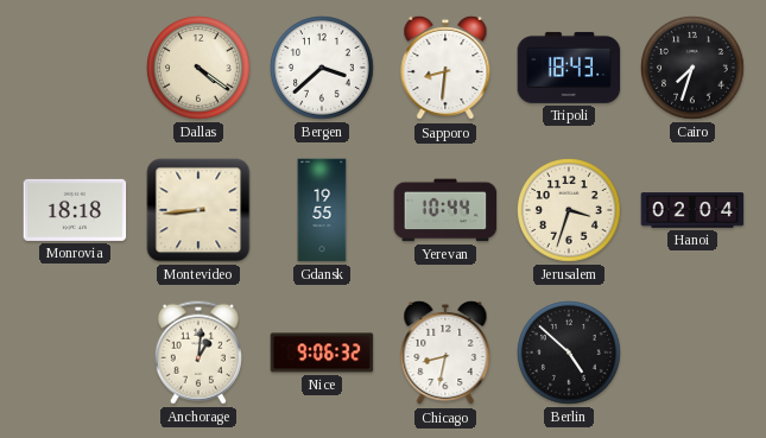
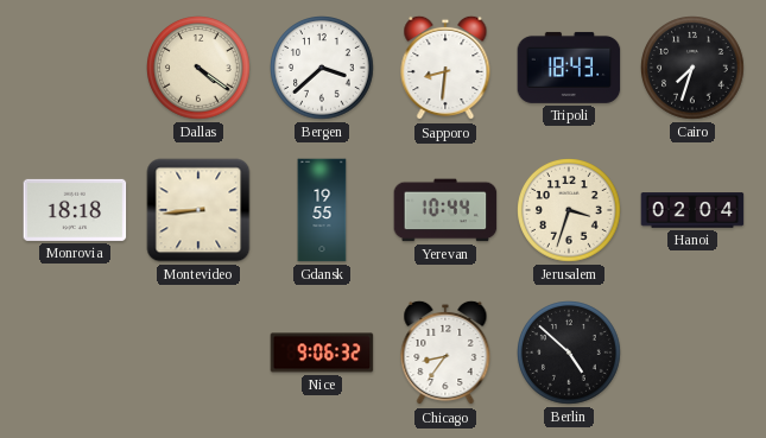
Anchorage: 1:01 -> none (198, 353)
Chicago: 8:32 -> 8:36 (445, 353)
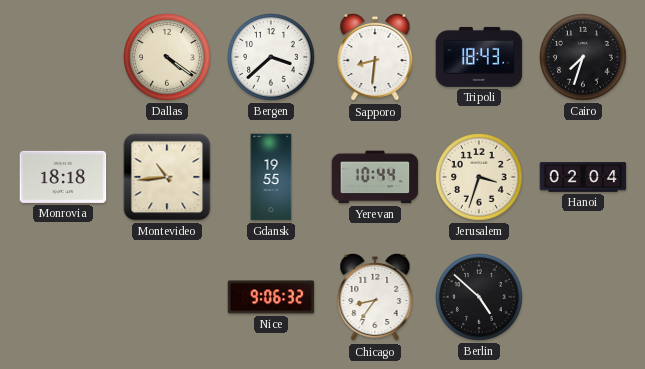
Montevideo: 8:44 -> 10:44 (167, 177)
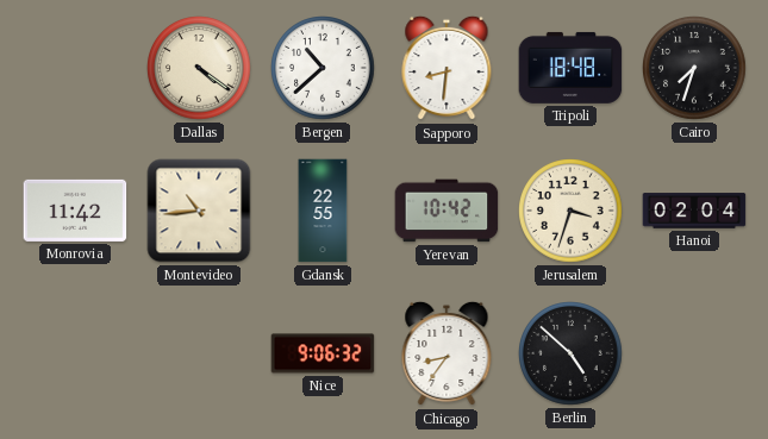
Bergen: 3:38 -> 10:38 (323, 68)
Tripoli: 18:43 -> 18:48 (570, 68)
Monrovia: 18:18 -> 11:42 (75, 211)
Gdansk: 19:55 -> 22:55 (323, 211)
Yerevan: 10:44 -> 10:42 (447, 211)
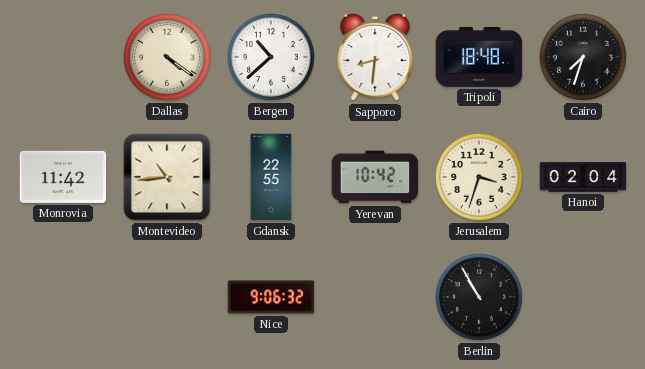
Chicago: 8:36 -> none (447, 353)
Berlin: 4:52 -> 10:55 (479, 297)
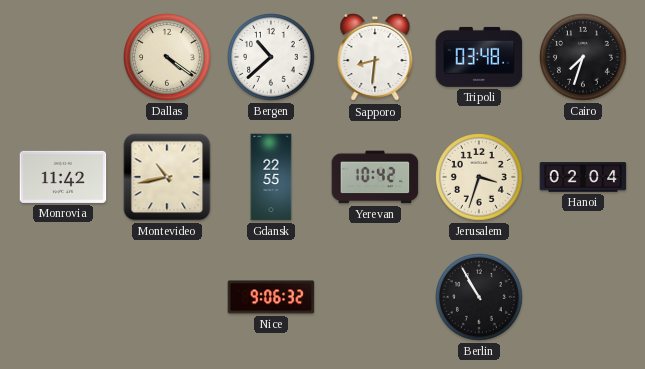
Tripoli: 18:48 -> 03:48 (479, 57)
Montevideo: 10:44 -> 10:43 (167, 177)
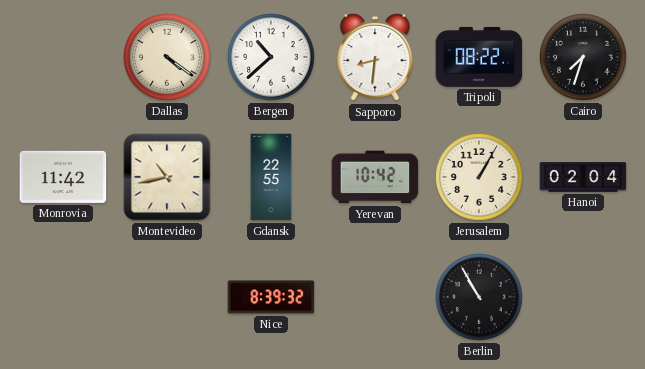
Tripoli: 03:48 -> 08:22 (479, 57)
Jerusalem: 3:33 -> 1:05 (479, 177)
Nice: 9:06 -> 8:39 (271, 297)
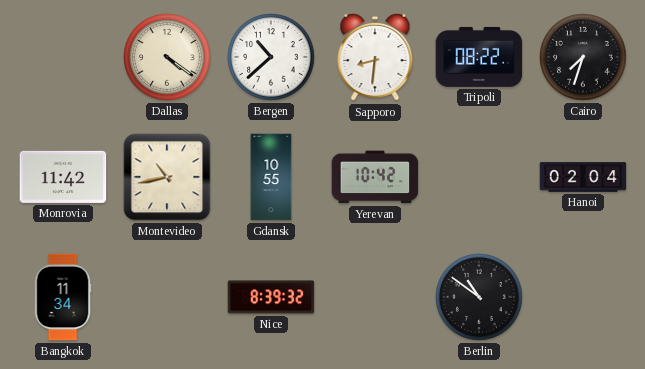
Gdansk: 22:55 -> 10:55 (271, 177)
Jerusalem: 1:05 -> none (479, 177)
Bangkok: none -> 11:34 (63, 297)
Berlin: 10:55 -> 10:51 (479, 297)
